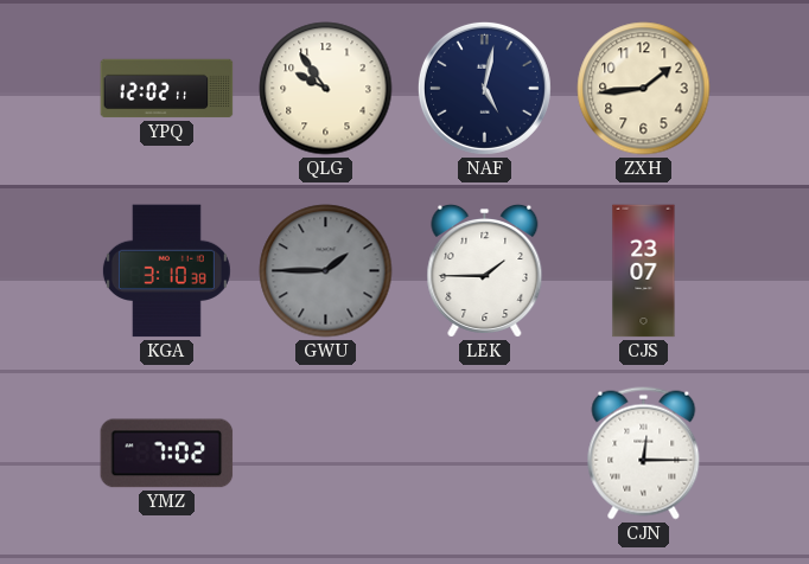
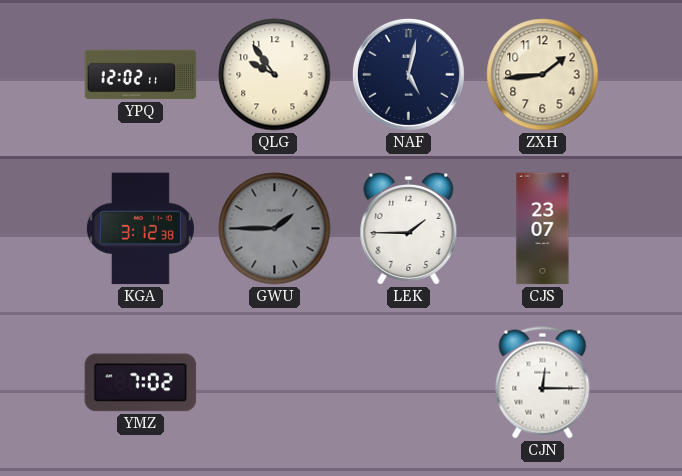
KGA: 3:10 -> 3:12 (140, 229)
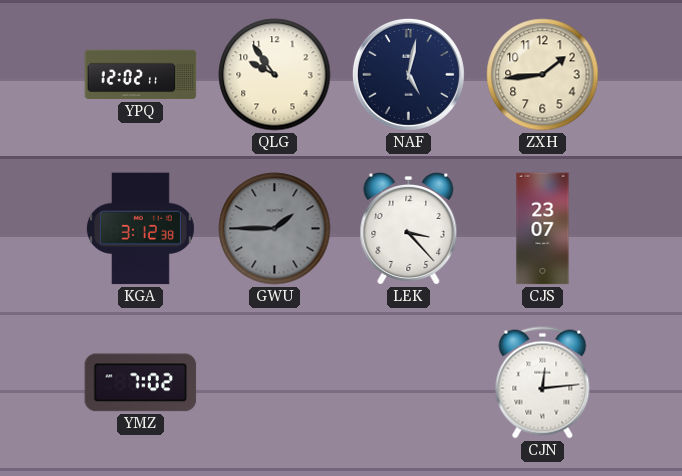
LEK: 1:45 -> 3:23 (409, 228)
CJN: 12:15 -> 12:14 (543, 383)
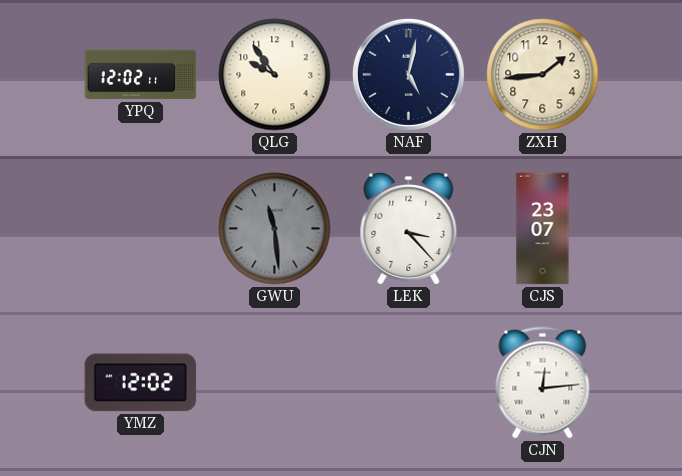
KGA: 3:12 -> none (140, 229)
GWU: 1:45 -> 11:29 (275, 229)
YMZ: 7:02 -> 12:02 (141, 383)
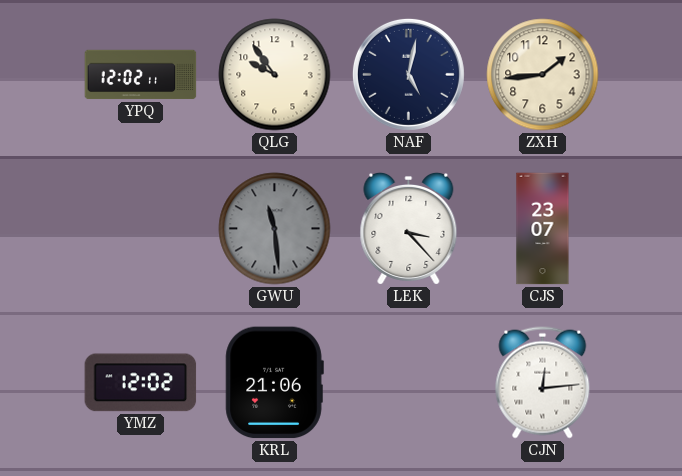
KRL: none -> 21:06 (274, 383)
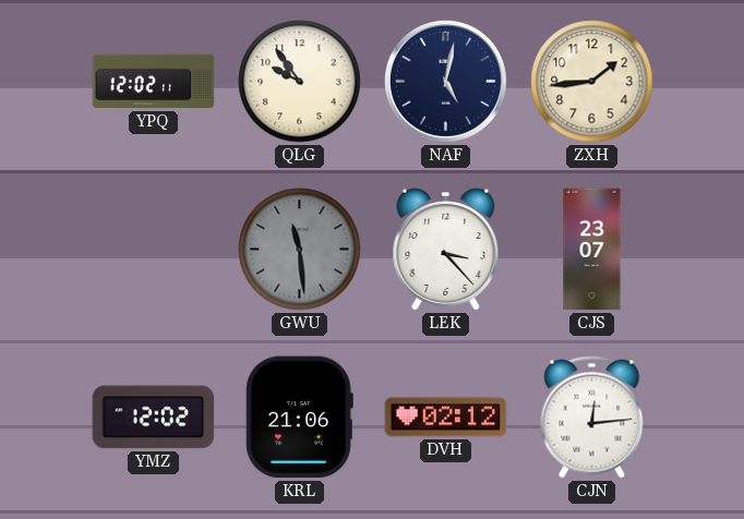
DVH: none -> 02:12 (446, 418)
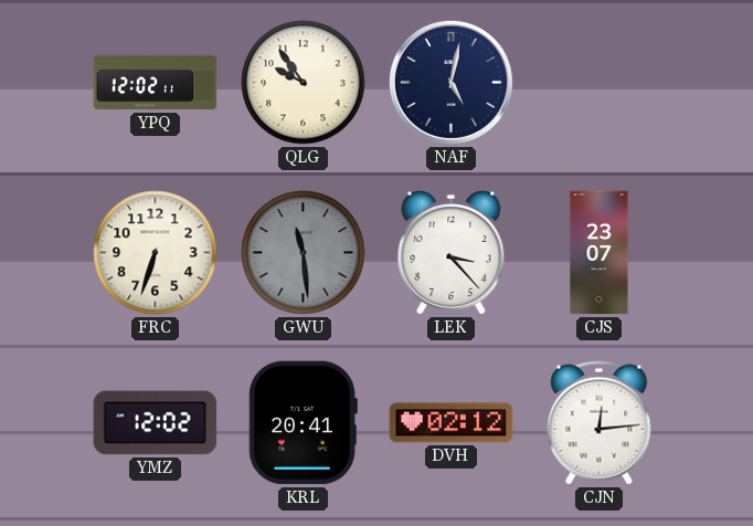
ZXH: 1:44 -> none (592, 82)
FRC: none -> 6:33 (156, 253)
KRL: 21:06 -> 20:41 (303, 423)
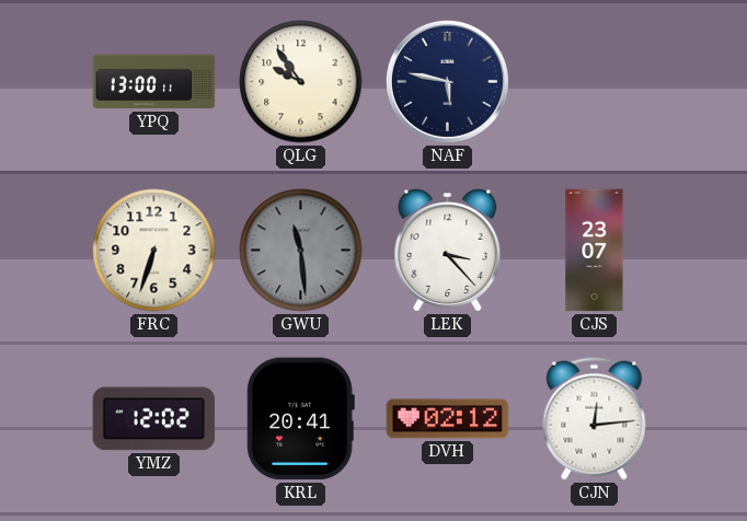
YPQ: 12:02 -> 13:00 (154, 82)
NAF: 5:02 -> 5:47 (447, 81)
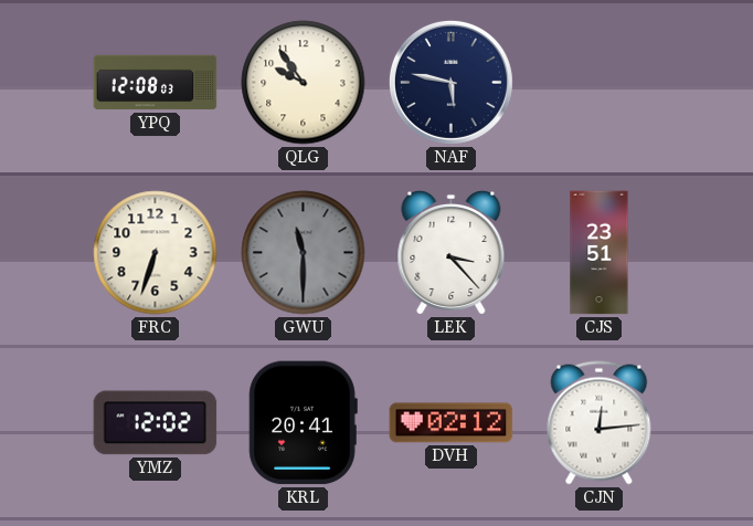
YPQ: 13:00 -> 12:08 (156, 83)
GWU: 11:29 -> 11:30 (304, 253)
CJS: 23:07 -> 23:51 (600, 253)
